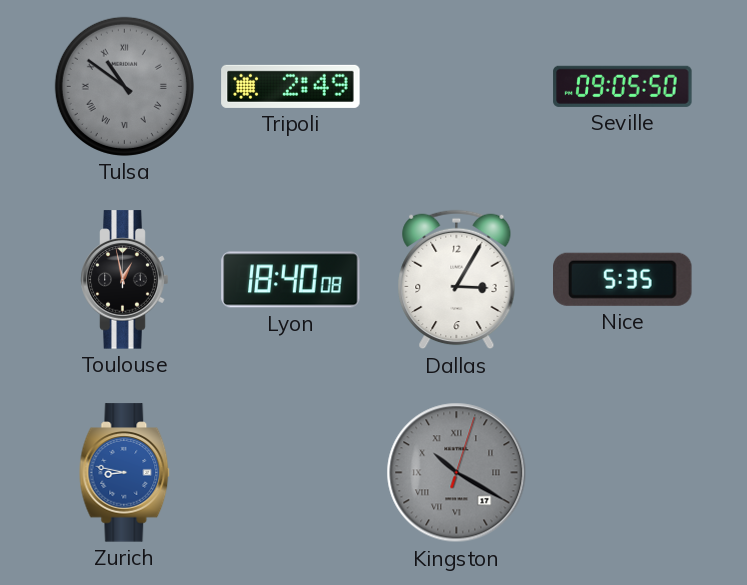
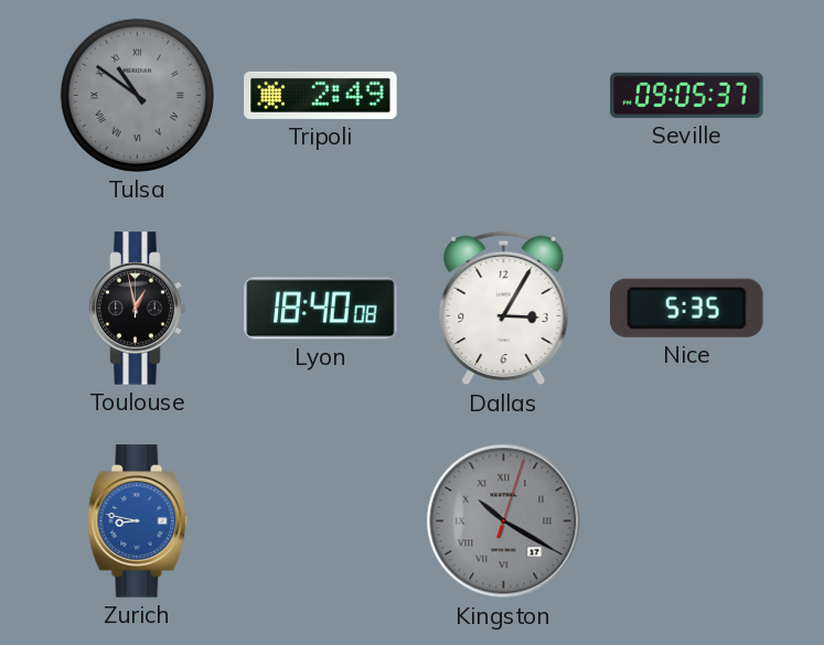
Seville: 09:05:50 -> 09:05:37 (687, 95)
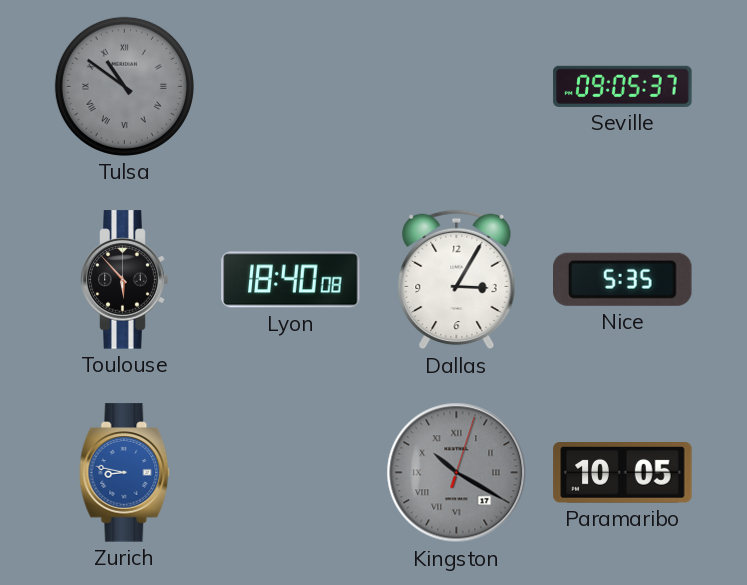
Tripoli: 2:49 -> none (321, 95)
Toulouse: 12:58 -> 5:53 (125, 280)
Paramaribo: none -> 10:05 (623, 473)
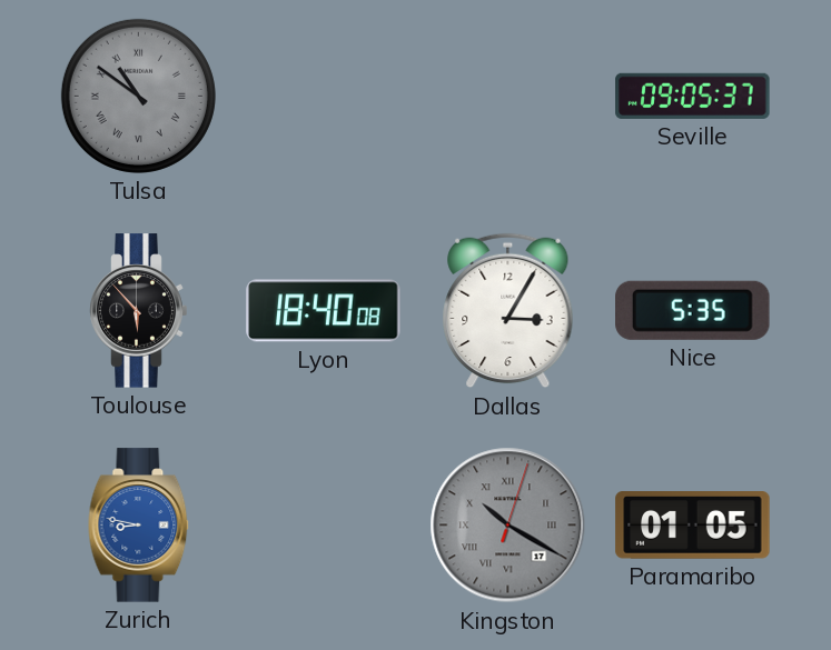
Paramaribo: 10:05 -> 01:05 (693, 526)
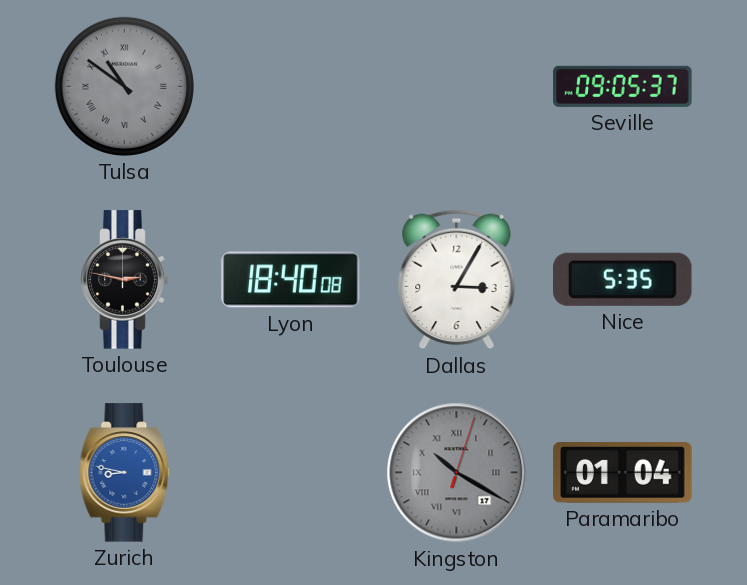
Toulouse: 5:53 -> 2:47 (125, 280)
Paramaribo: 01:05 -> 01:04 (623, 473)
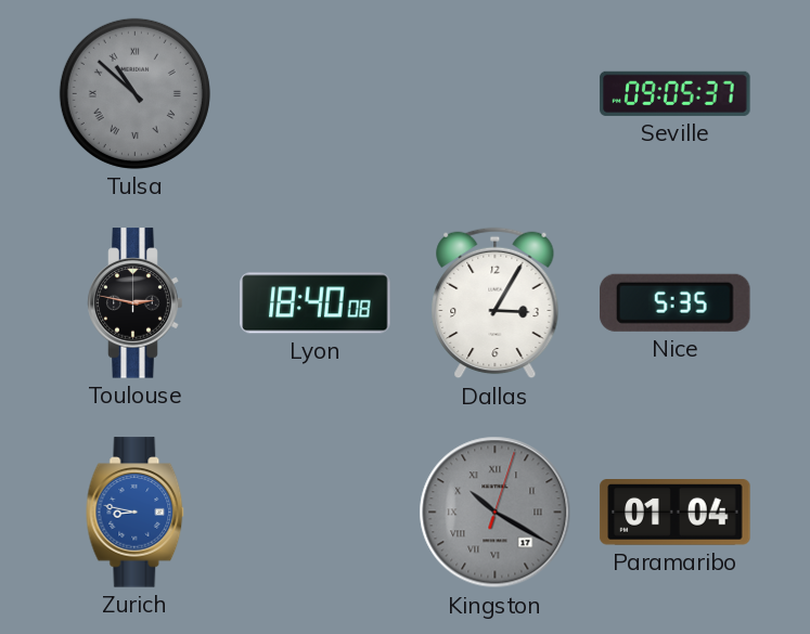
Tulsa: 10:51 -> 10:52 (134, 93)
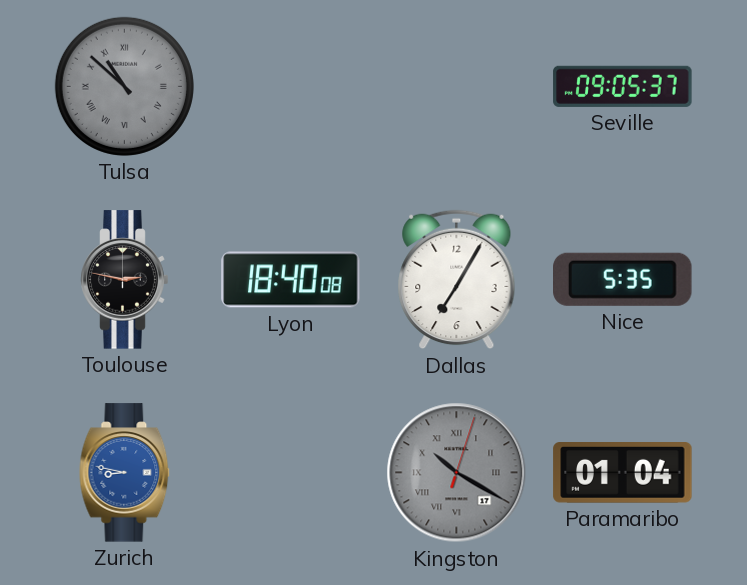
Dallas: 3:05 -> 7:05 (457, 280)
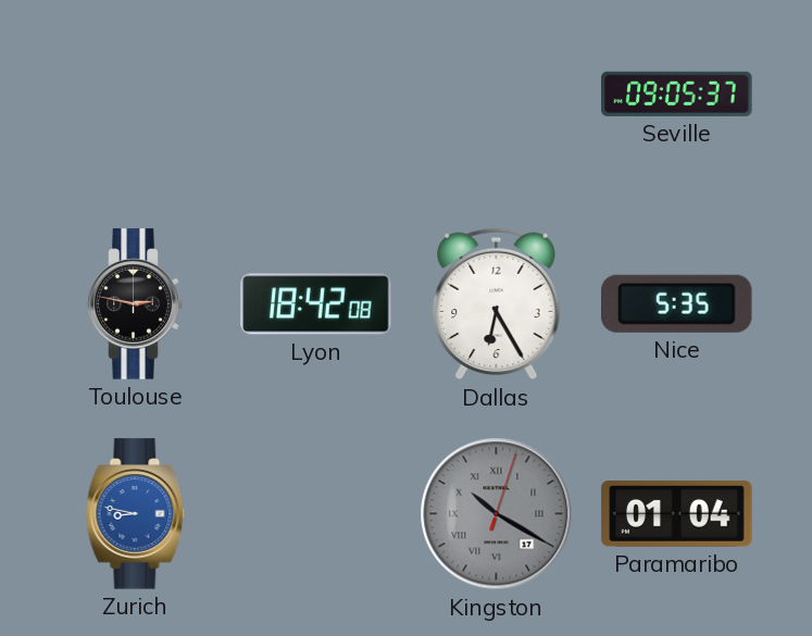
Tulsa: 10:52 -> none (124, 86)
Lyon: 18:40 -> 18:42 (316, 304)
Dallas: 7:05 -> 6:25 (497, 304)
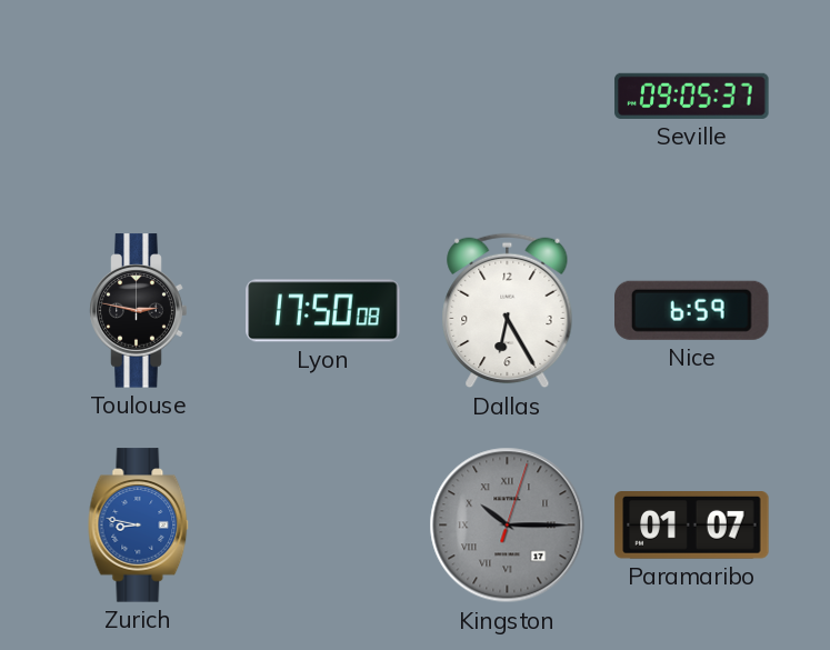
Lyon: 18:42 -> 17:50 (323, 311)
Nice: 5:35 -> 6:59 (692, 310)
Kingston: 10:20 -> 10:15 (508, 526)
Paramaribo: 01:04 -> 01:07 (692, 526)
